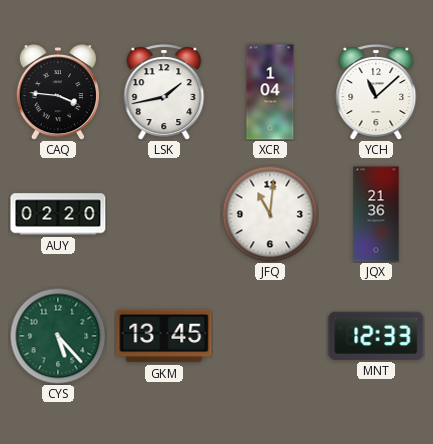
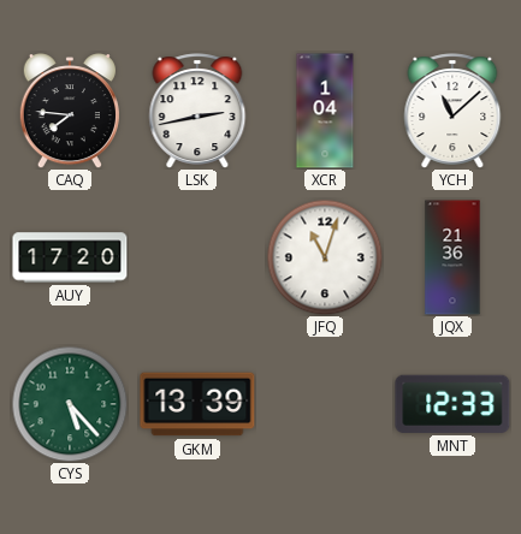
CAQ: 3:46 -> 7:46 (70, 111)
LSK: 1:43 -> 2:43 (197, 111)
AUY: 02:20 -> 17:20 (70, 257)
JFQ: 11:01 -> 11:03 (325, 257)
GKM: 13:45 -> 13:39 (197, 404)
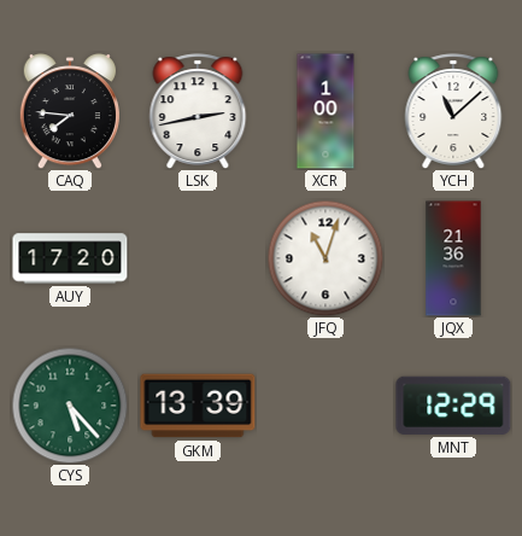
XCR: 1:04 -> 1:00 (325, 111)
MNT: 12:33 -> 12:29 (453, 406)
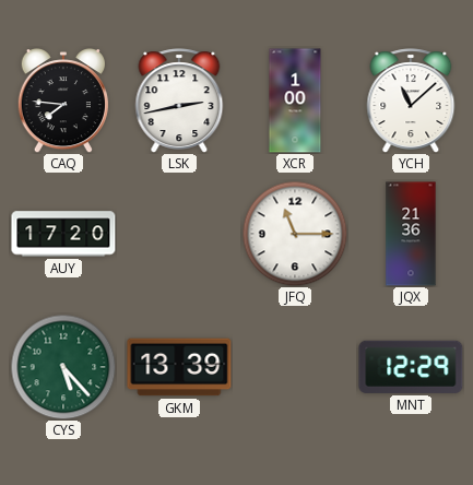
JFQ: 11:03 -> 11:15 (295, 234)
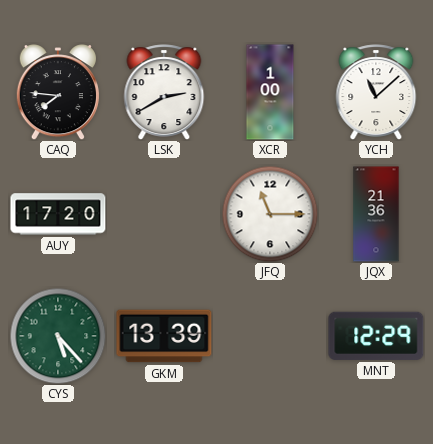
LSK: 2:43 -> 2:40 (164, 92)
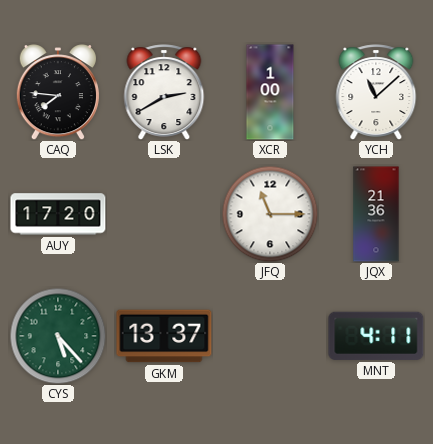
GKM: 13:39 -> 13:37 (164, 336)
MNT: 12:29 -> 4:11 (376, 336)
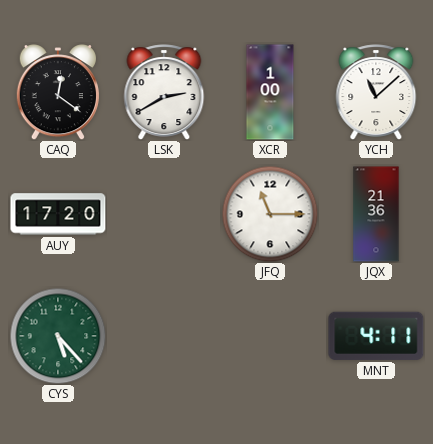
CAQ: 7:46 -> 12:21 (58, 92)
GKM: 13:37 -> none (164, 336)
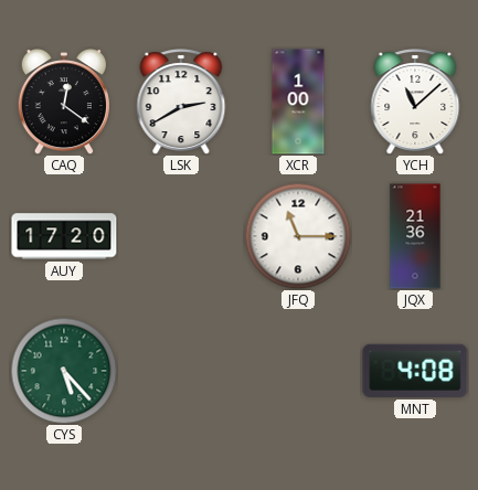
MNT: 4:11 -> 4:08 (415, 371)
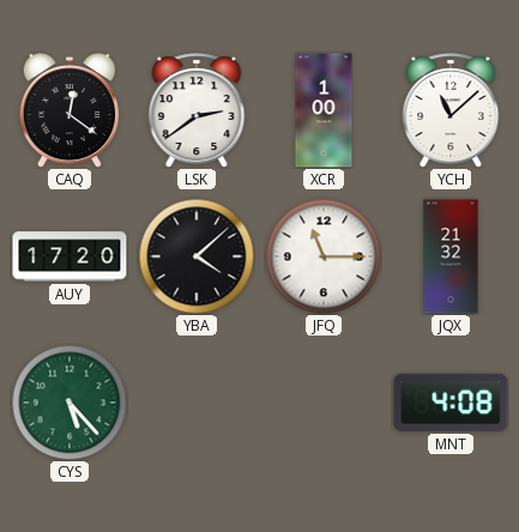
LSK: 2:40 -> 2:39 (197, 110)
YBA: none -> 4:08 (197, 256)
JQX: 21:36 -> 21:32 (451, 256)
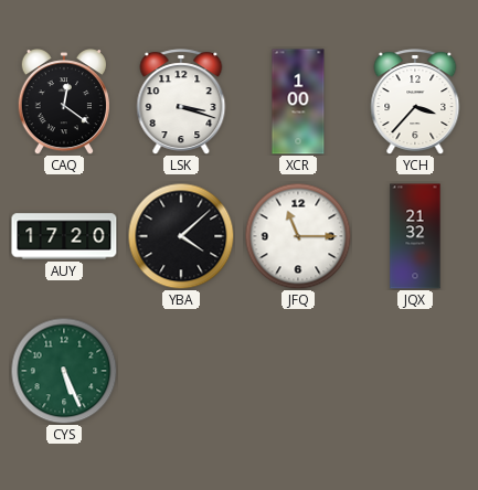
LSK: 2:39 -> 3:18 (181, 102)
YCH: 11:08 -> 3:37 (415, 102)
CYS: 5:23 -> 5:26 (64, 371)
MNT: 4:08 -> none (451, 403)
